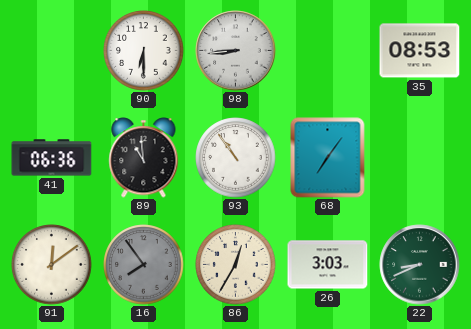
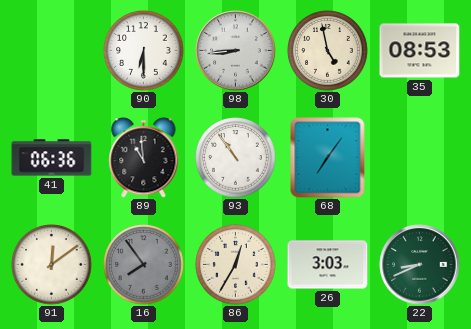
30: none -> 4:58 (328, 51)
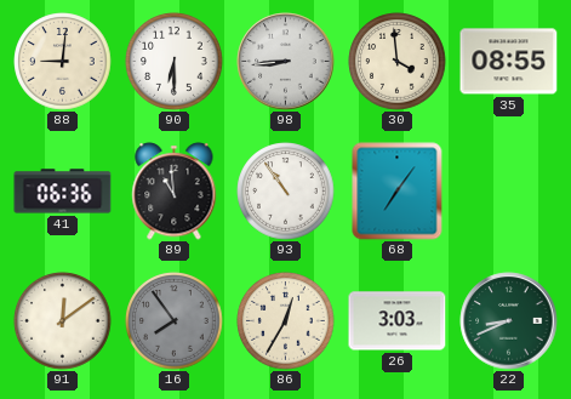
88: none -> 9:01 (63, 62)
30: 4:58 -> 3:59 (398, 62)
35: 08:53 -> 08:55 (509, 62)
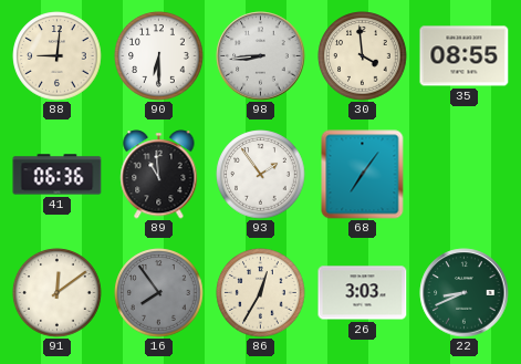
93: 10:54 -> 1:54 (261, 175)
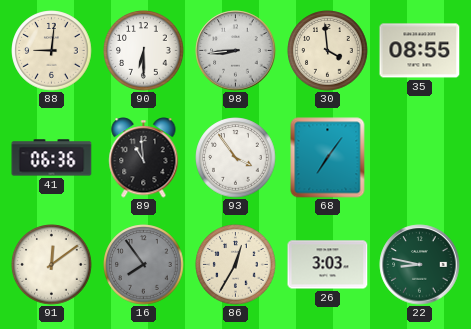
93: 1:54 -> 3:54 (236, 158)
22: 8:41 -> 8:47 (420, 265)
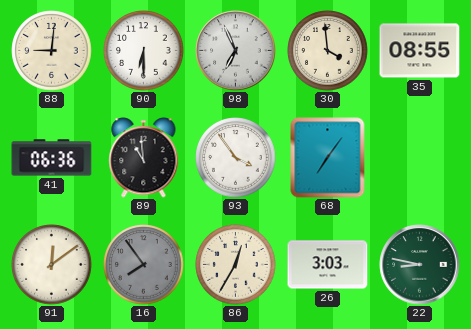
98: 8:44 -> 6:56 (236, 51)
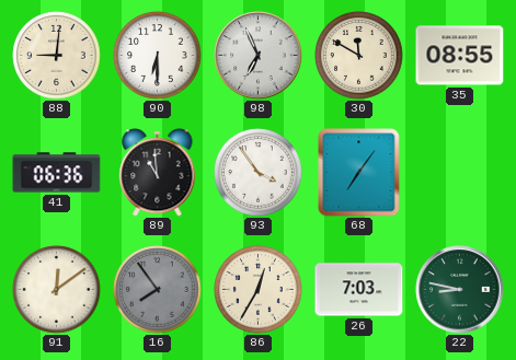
30: 3:59 -> 11:50 (359, 56)
26: 3:03 -> 7:03 (359, 290)
